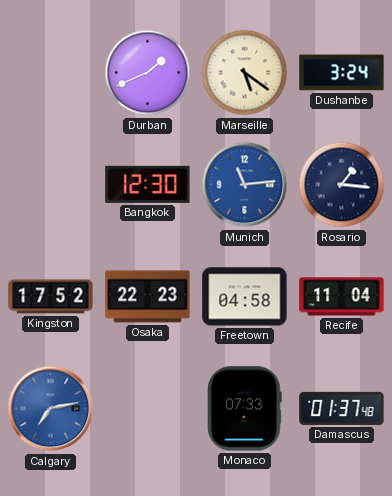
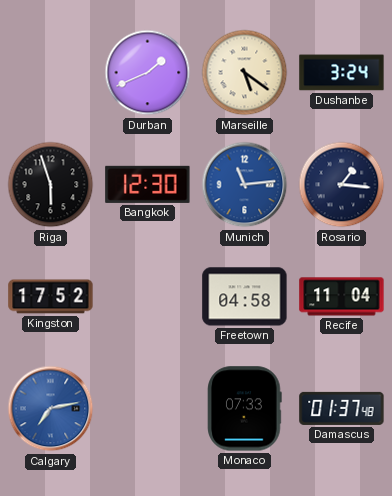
Riga: none -> 5:57 (51, 185)
Osaka: 22:23 -> none (148, 297)
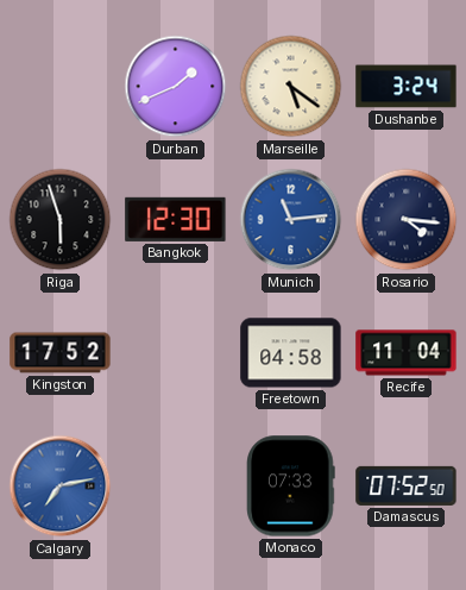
Rosario: 1:16 -> 4:16 (407, 220)
Damascus: 01:37 -> 07:52 (407, 485)
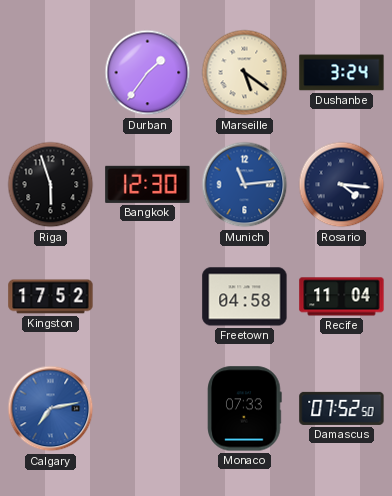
Durban: 1:41 -> 1:36 (148, 73)
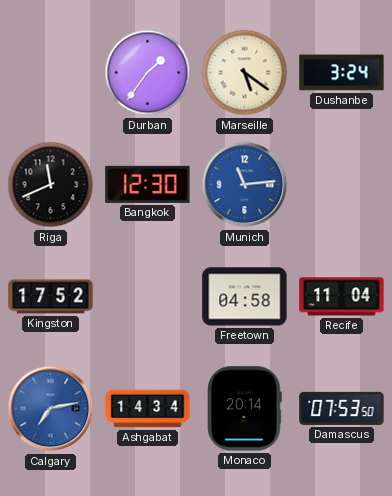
Riga: 5:57 -> 11:41 (51, 185)
Rosario: 4:16 -> none (342, 185)
Ashgabat: none -> 14:34 (148, 409)
Monaco: 07:33 -> 20:14 (245, 409)
Damascus: 07:52 -> 07:53 (342, 408)
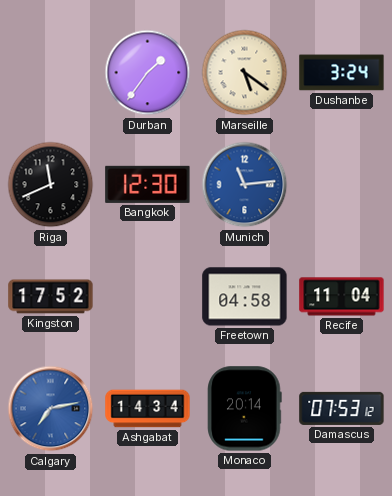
Damascus: 07:53:50 -> 07:53:12 (342, 408)
